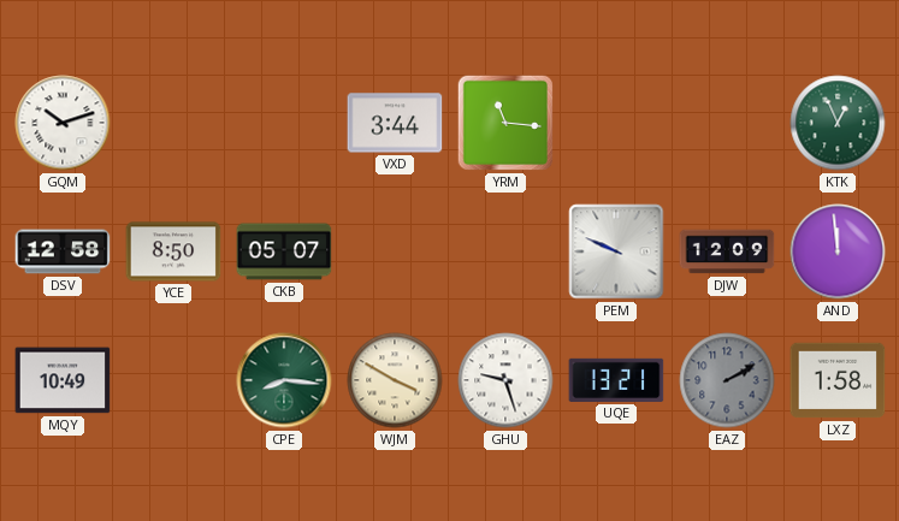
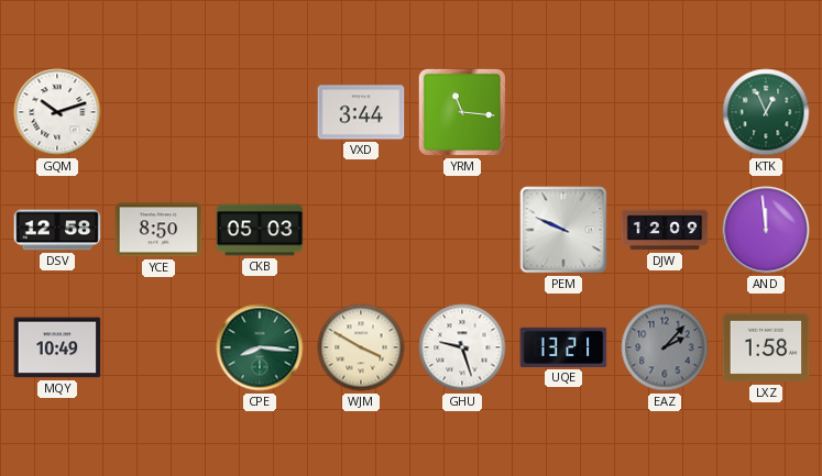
CKB: 05:07 -> 05:03 (260, 230)
EAZ: 2:10 -> 2:07 (665, 347)
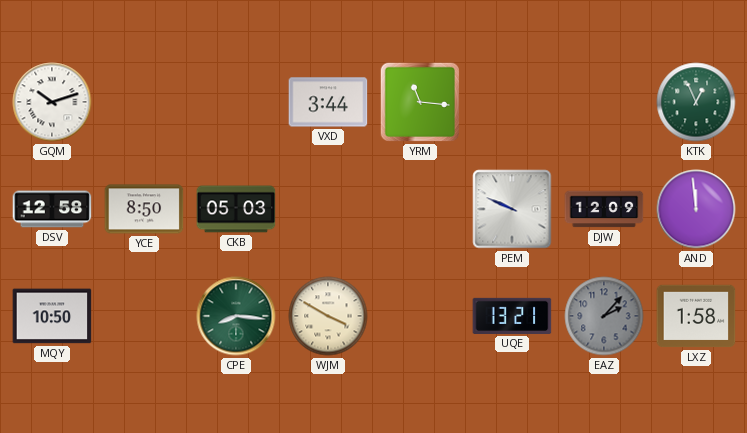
MQY: 10:49 -> 10:50 (52, 316)
GHU: 9:27 -> none (462, 347)
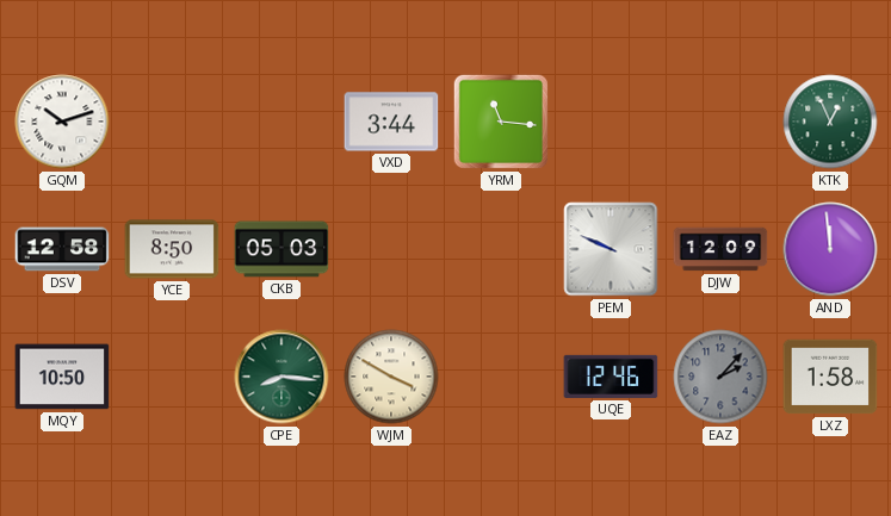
UQE: 13:21 -> 12:46 (611, 377)
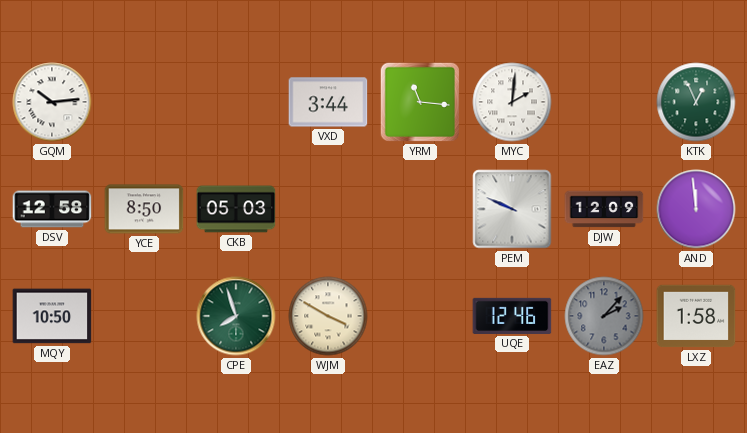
GQM: 10:12 -> 10:14 (52, 102)
MYC: none -> 2:01 (512, 102)
CPE: 8:16 -> 7:57 (236, 316)
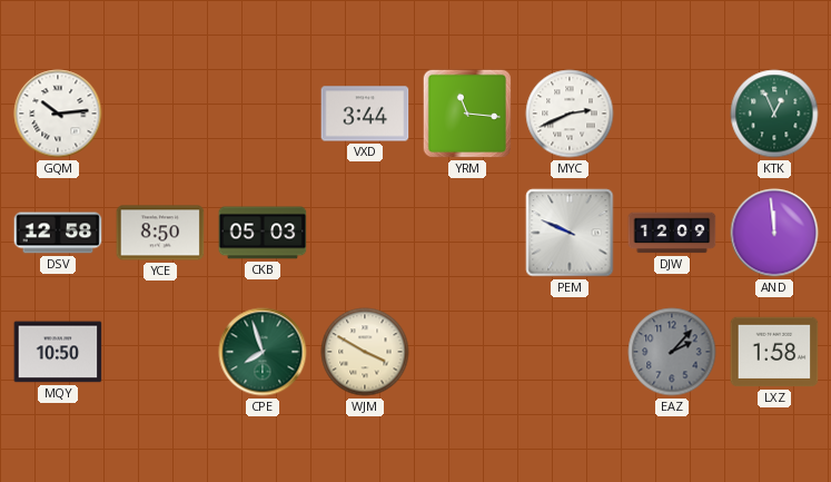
MYC: 2:01 -> 2:41 (570, 114)
UQE: 12:46 -> none (512, 316)
